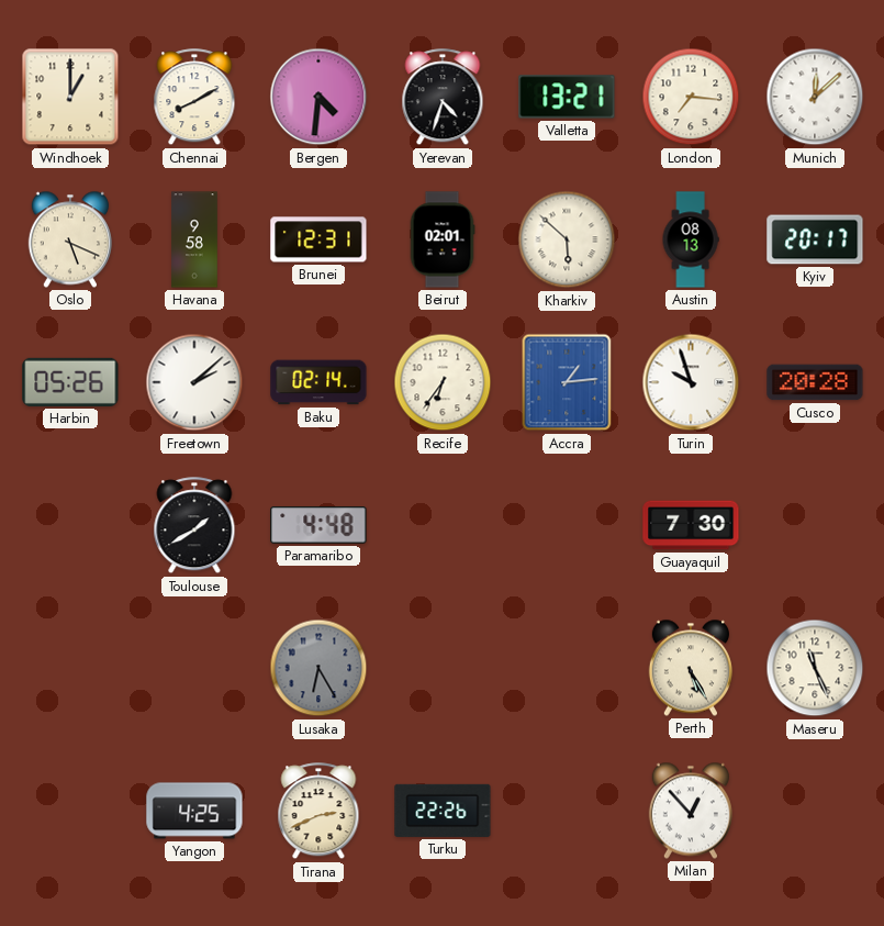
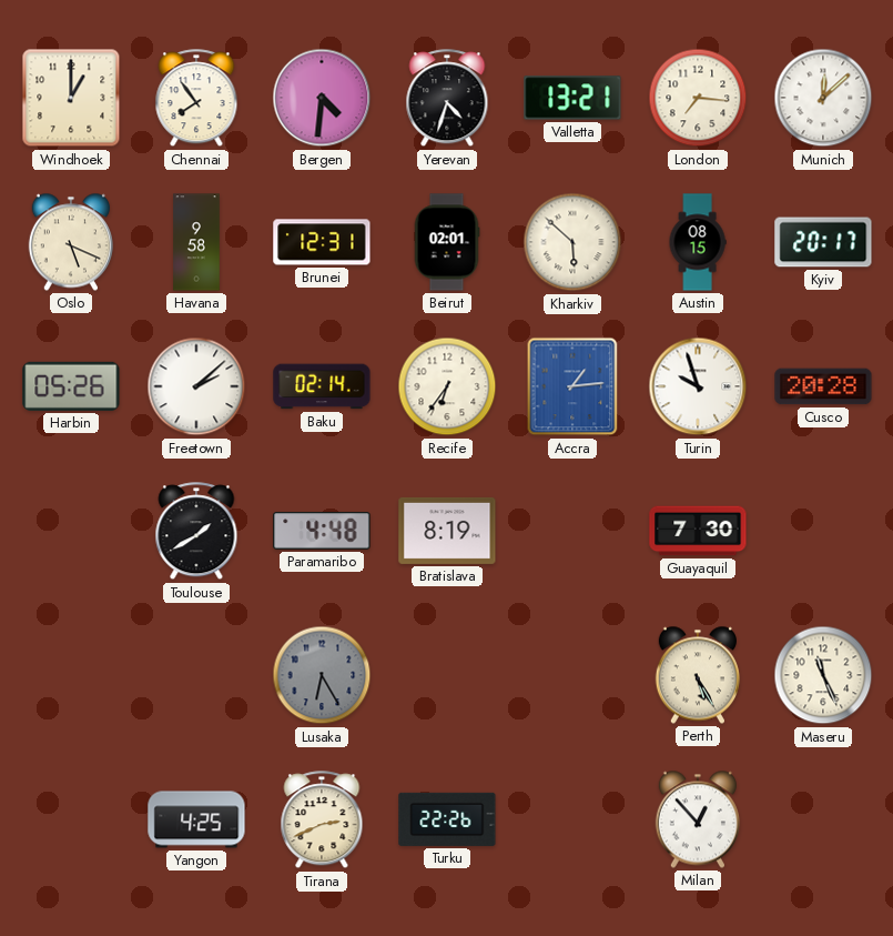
Chennai: 8:10 -> 7:54 (196, 99)
Austin: 08:13 -> 08:15 (698, 242)
Bratislava: none -> 8:19 (447, 531)
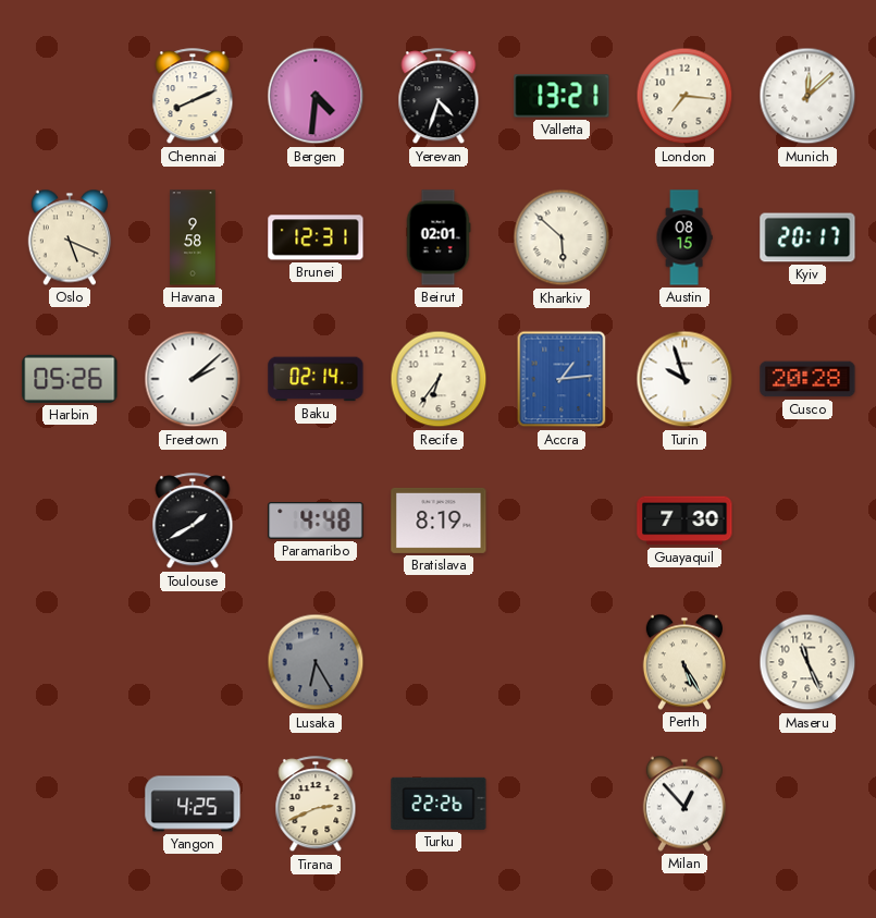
Windhoek: 1:00 -> none (71, 98)
Chennai: 7:54 -> 8:11 (193, 97)
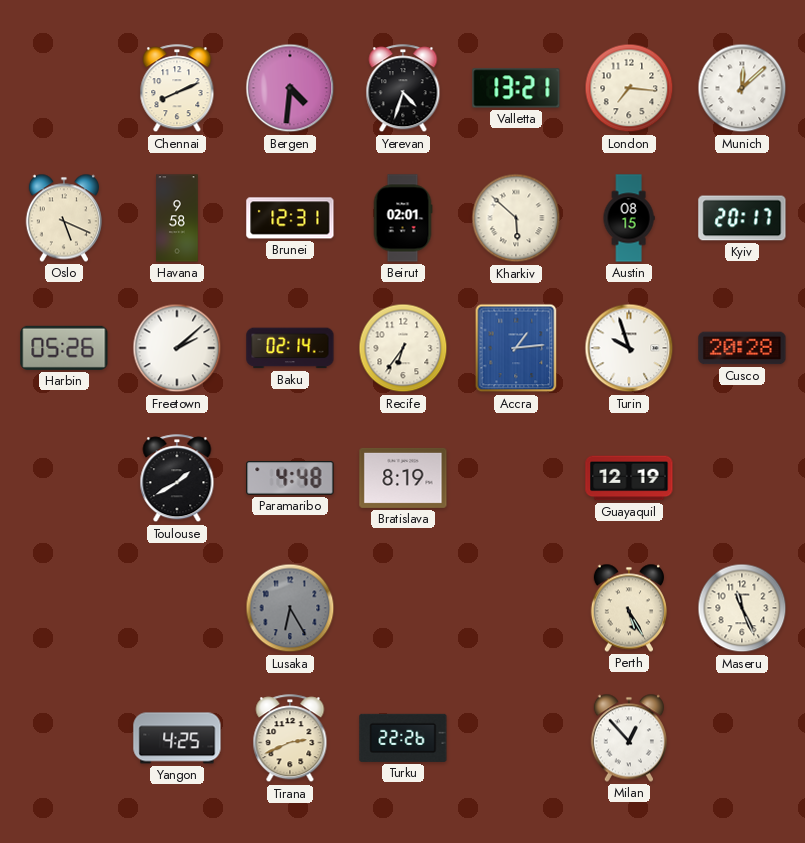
Guayaquil: 7:30 -> 12:19 (629, 478)
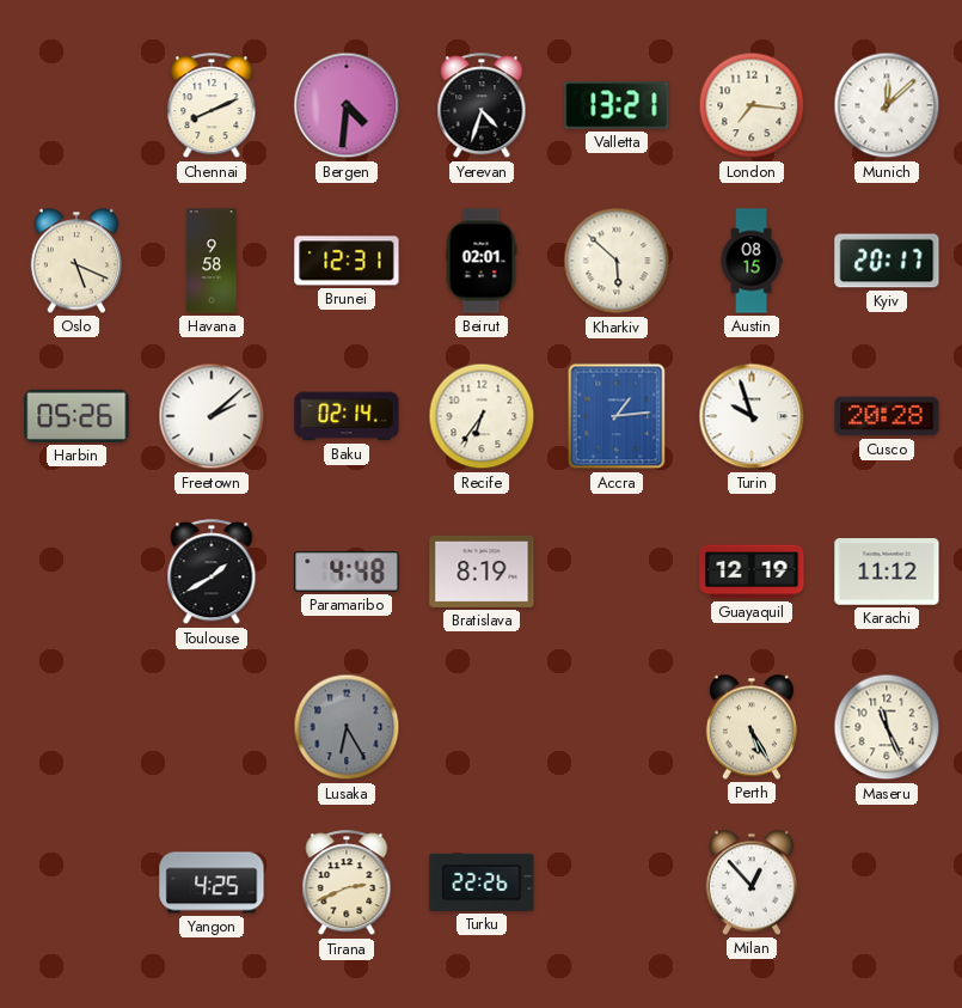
Karachi: none -> 11:12 (887, 572)
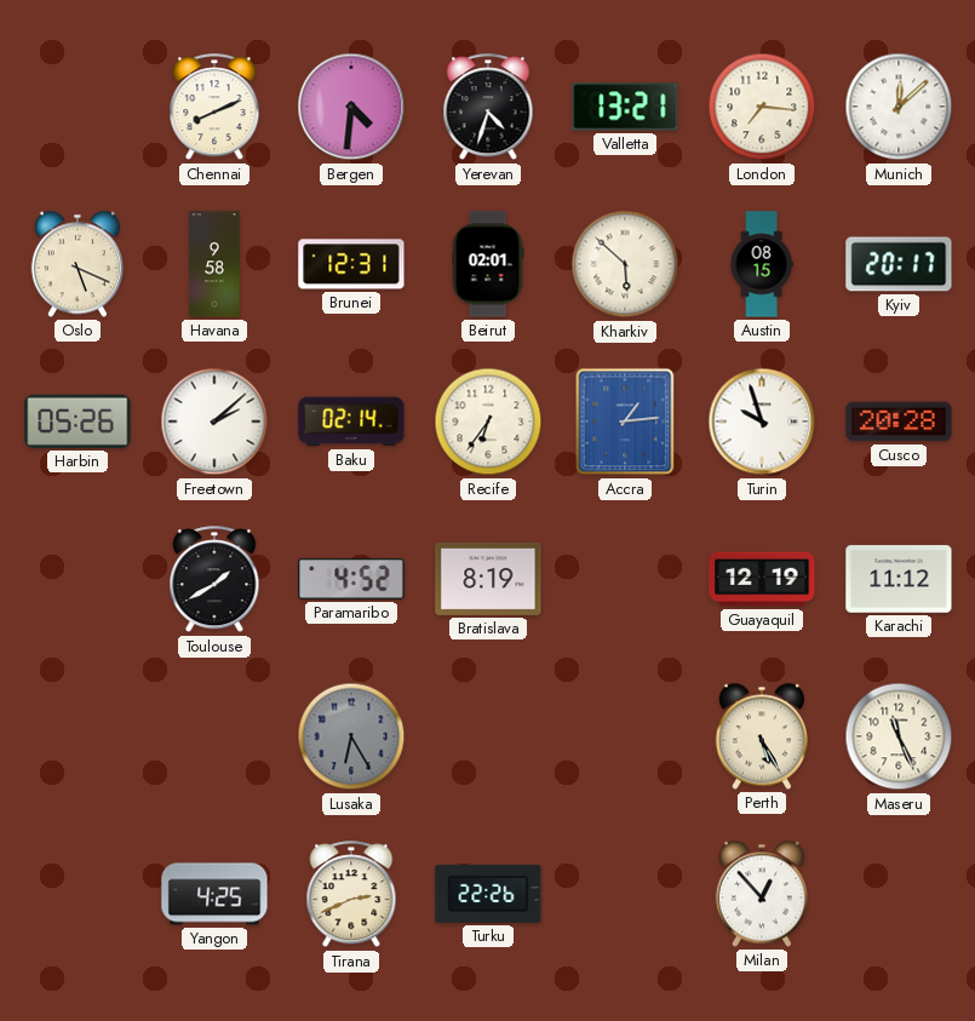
Paramaribo: 4:48 -> 4:52 (351, 579)
